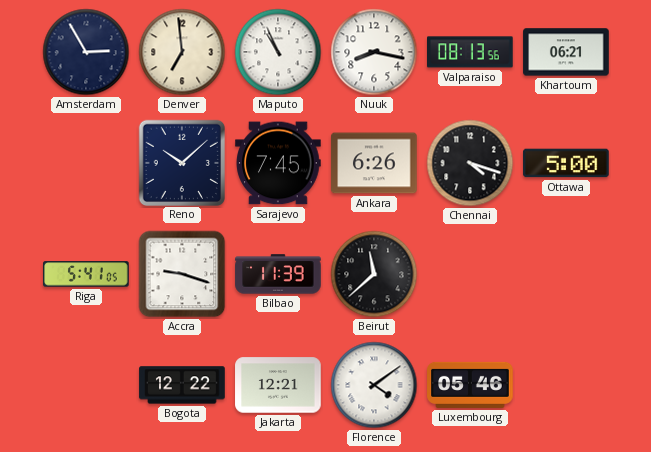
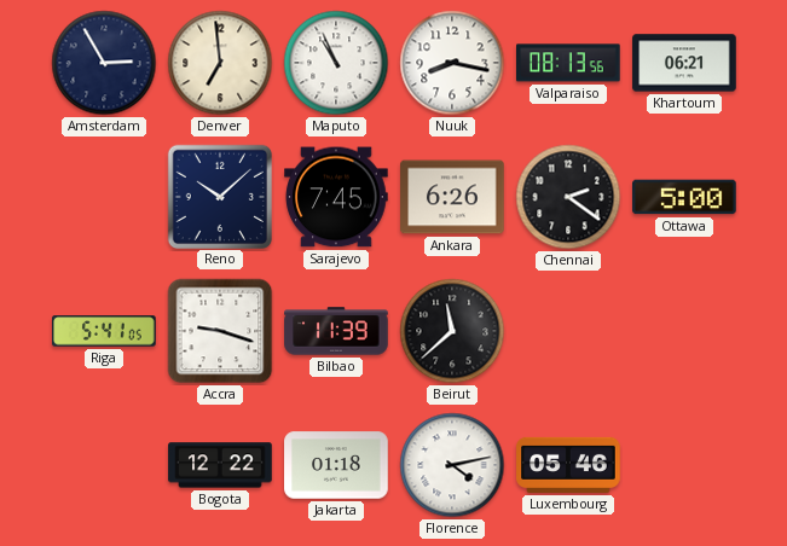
Chennai: 4:18 -> 2:21 (568, 197)
Jakarta: 12:21 -> 01:18 (336, 465)
Florence: 4:09 -> 4:13 (452, 465)
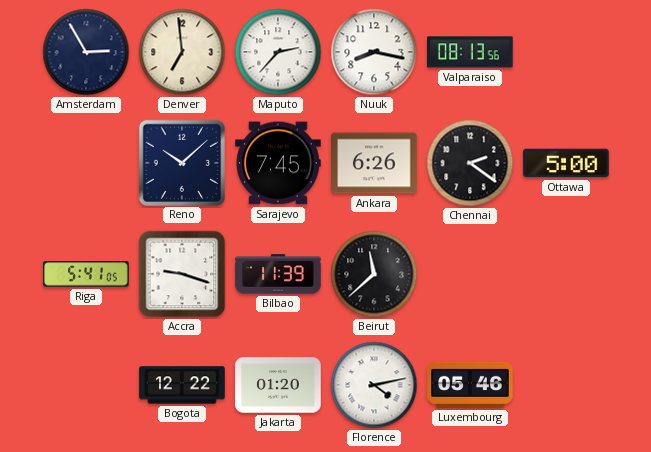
Maputo: 10:56 -> 2:37 (278, 52)
Khartoum: 06:21 -> none (684, 63)
Jakarta: 01:18 -> 01:20 (278, 385)
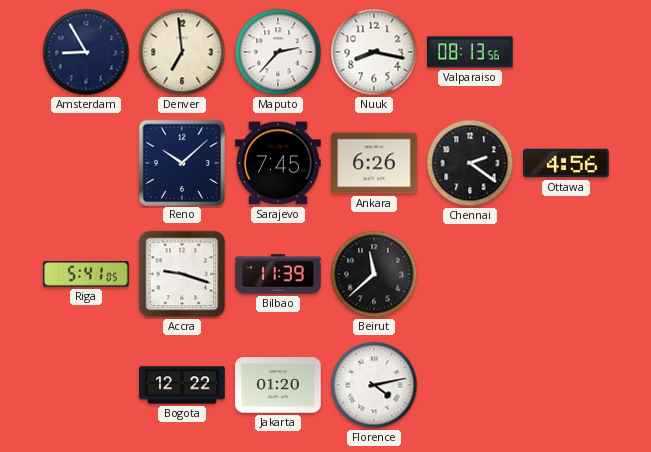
Amsterdam: 2:55 -> 8:55 (86, 52)
Ottawa: 5:00 -> 4:56 (566, 163)
Luxembourg: 05:46 -> none (470, 385)
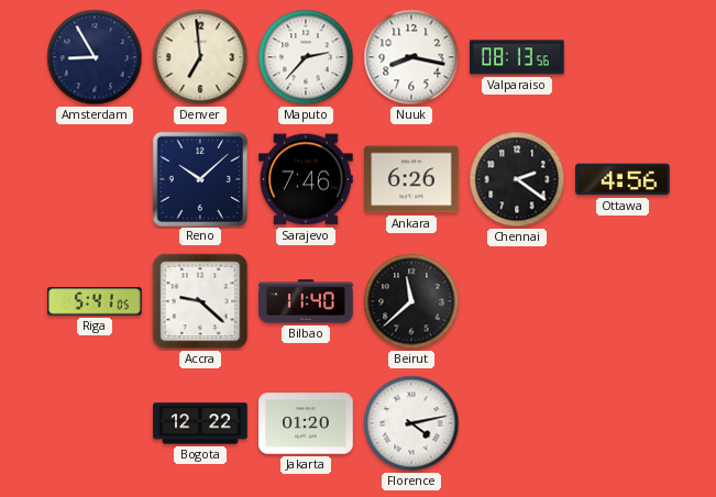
Sarajevo: 7:45 -> 7:46 (306, 179)
Accra: 9:18 -> 9:22 (200, 301)
Bilbao: 11:39 -> 11:40 (306, 301)
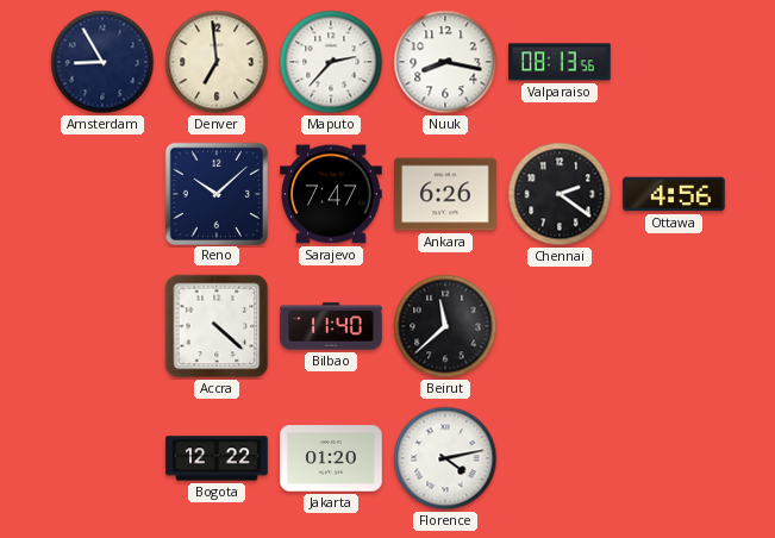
Sarajevo: 7:46 -> 7:47 (331, 194)
Riga: 5:41 -> none (95, 301)
Accra: 9:22 -> 4:22 (217, 326)
